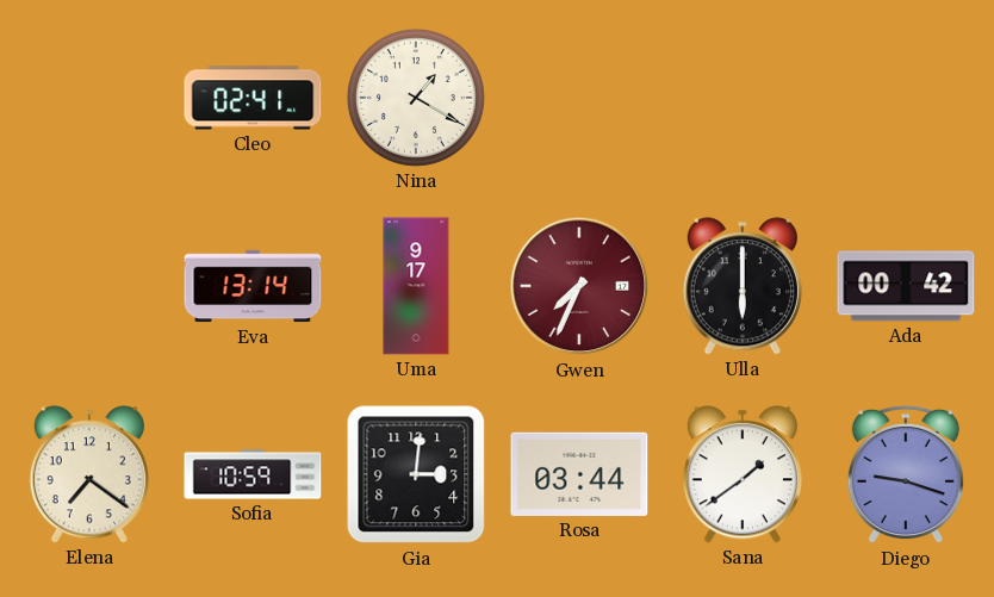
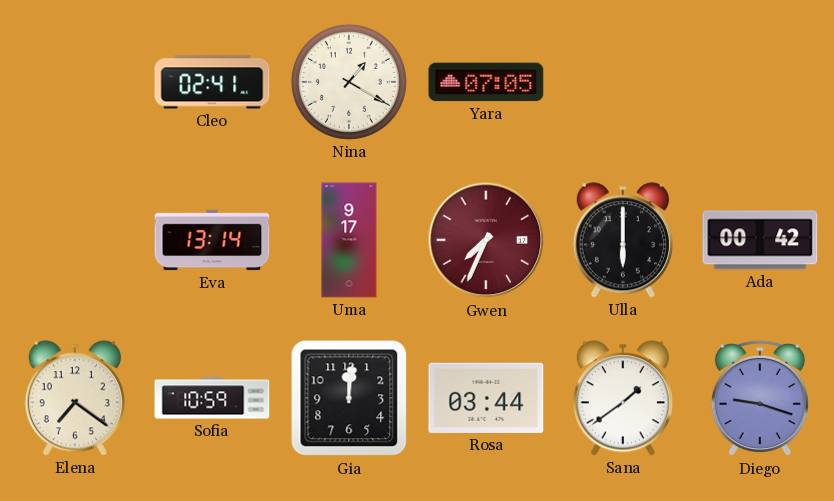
Yara: none -> 07:05 (486, 82)
Gia: 3:01 -> 12:01 (349, 398)
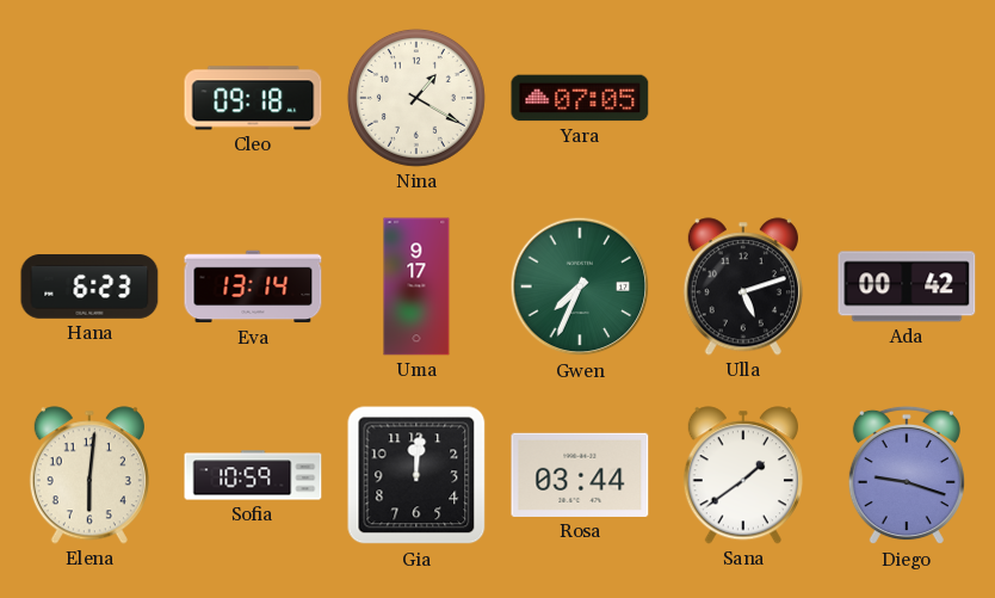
Cleo: 02:41 -> 09:18 (253, 98)
Hana: none -> 6:23 (89, 286)
Gwen dial: burgundy -> green (580, 286)
Ulla: 6:00 -> 5:12 (743, 286)
Elena: 7:21 -> 6:01 (89, 475)
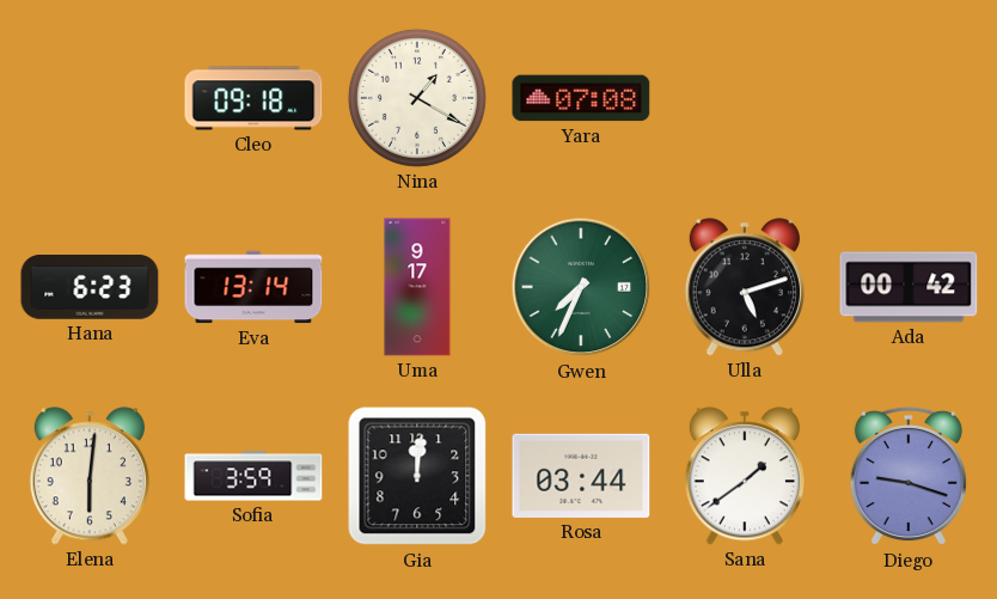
Yara: 07:05 -> 07:08 (581, 98)
Sofia: 10:59 -> 3:59 (253, 476)
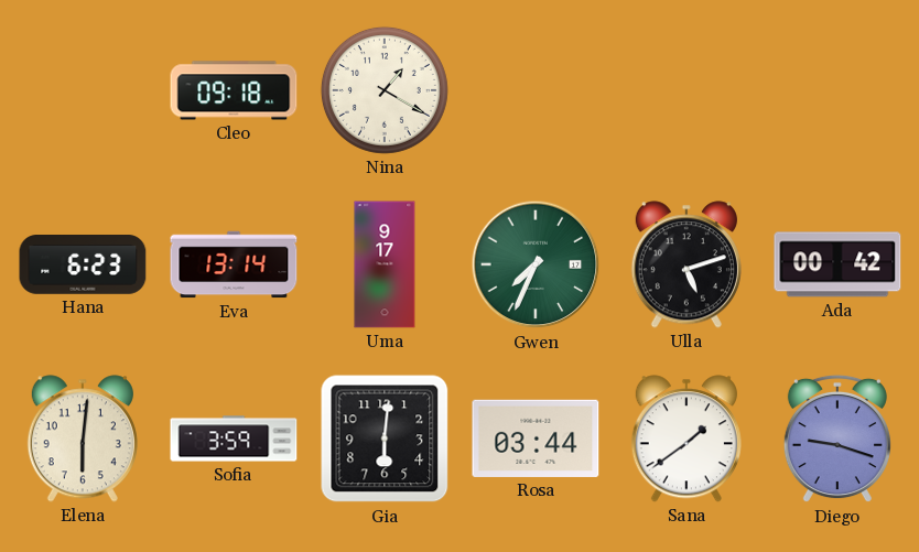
Yara: 07:08 -> none (581, 98)
Gia: 12:01 -> 6:01 (385, 439)
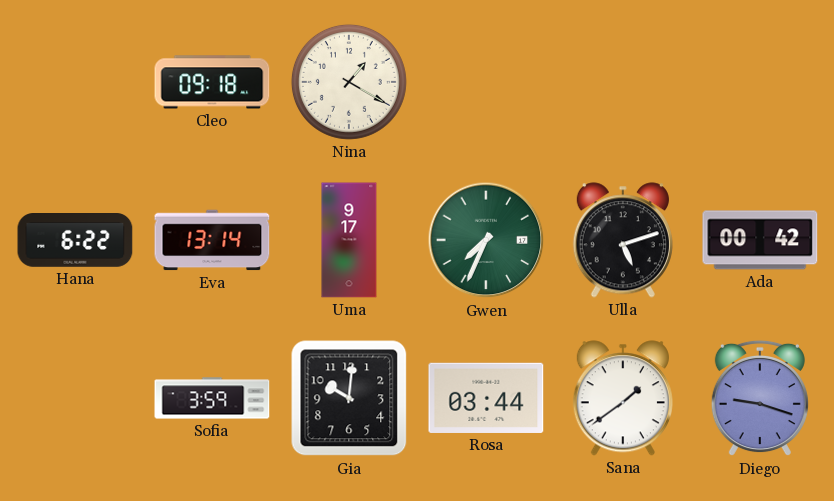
Hana: 6:23 -> 6:22 (75, 240)
Elena: 6:01 -> none (83, 439)
Gia: 6:01 -> 10:01 (349, 398)
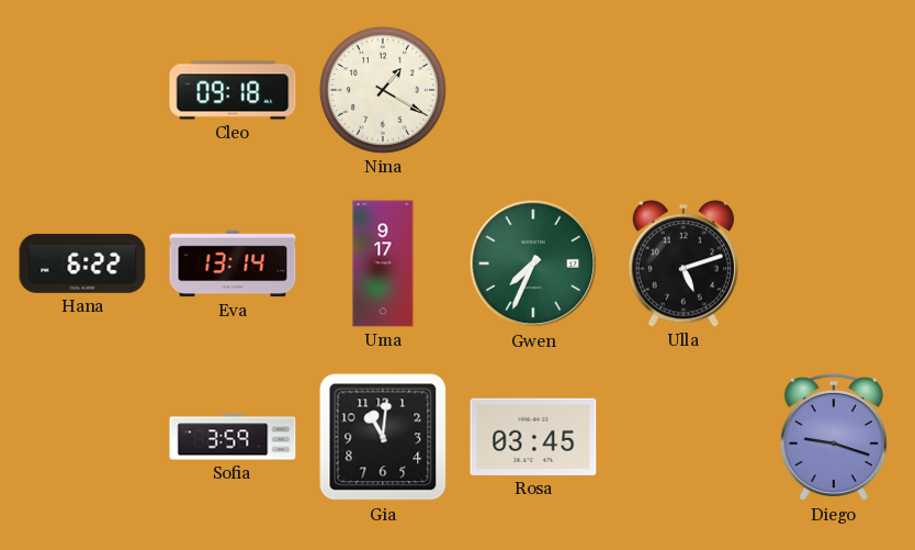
Ada: 00:42 -> none (760, 240)
Gia: 10:01 -> 11:01 (383, 437)
Rosa: 03:44 -> 03:45 (533, 437)
Sana: 1:39 -> none (623, 398)
